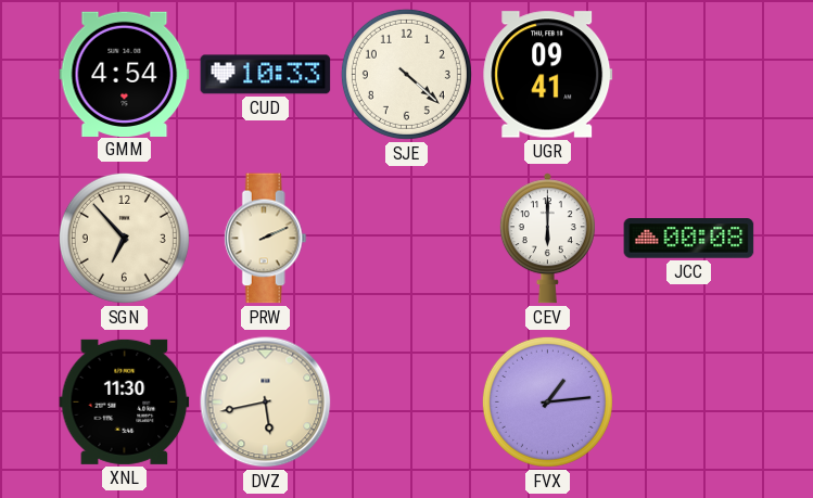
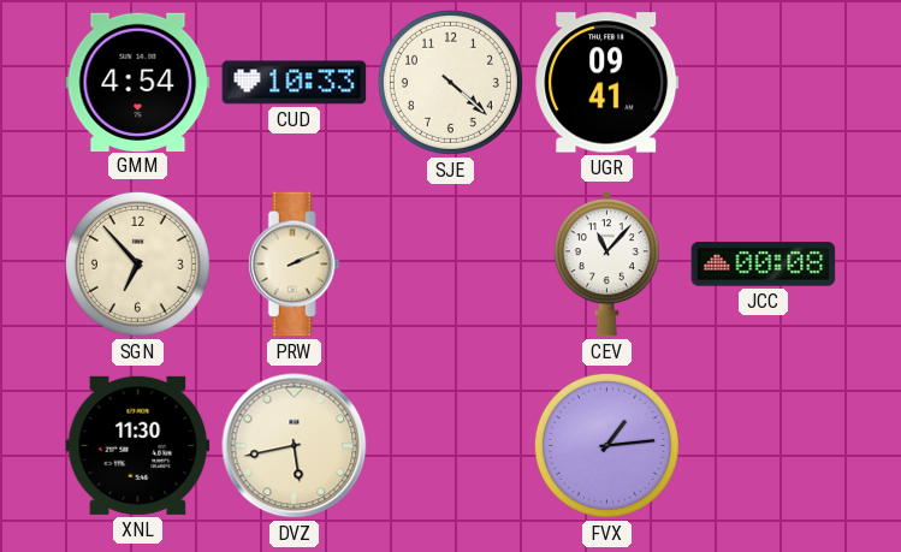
CEV: 6:00 -> 11:07 (606, 265)
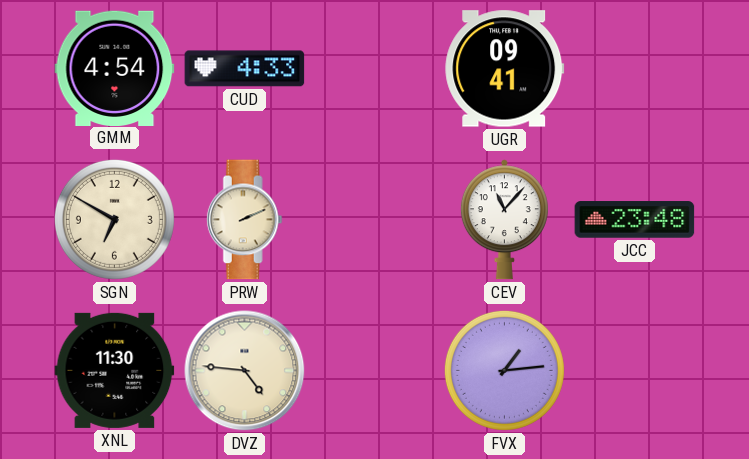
CUD: 10:33 -> 4:33 (245, 69)
SJE: 4:22 -> none (450, 82)
SGN: 6:53 -> 6:50 (114, 219)
JCC: 00:08 -> 23:48 (635, 220)
DVZ: 5:43 -> 4:46 (245, 371)
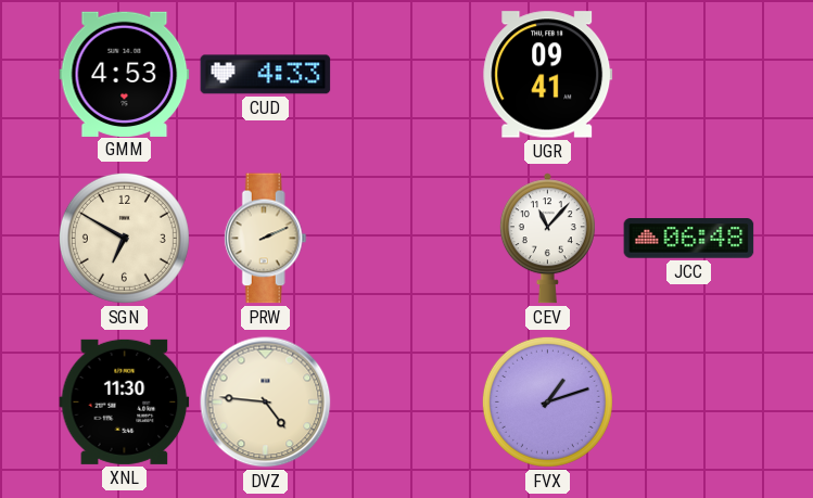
GMM: 4:54 -> 4:53 (125, 74)
JCC: 23:48 -> 06:48 (689, 239)
FVX: 1:14 -> 1:12 (547, 401)
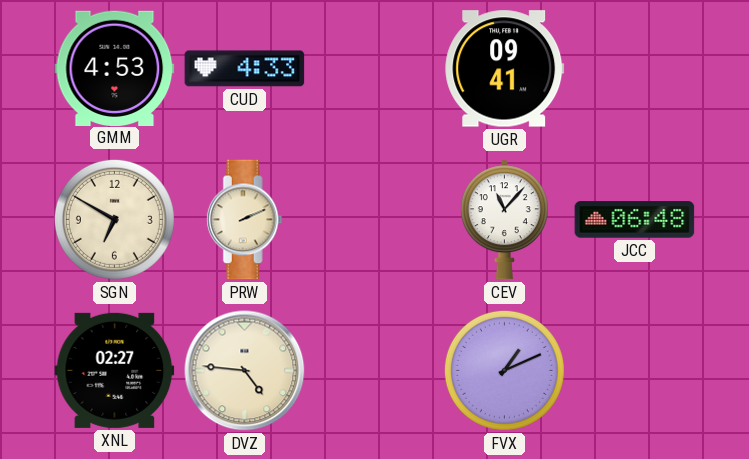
XNL: 11:30 -> 02:27 (115, 370)
FVX: 1:12 -> 1:11 (504, 370)
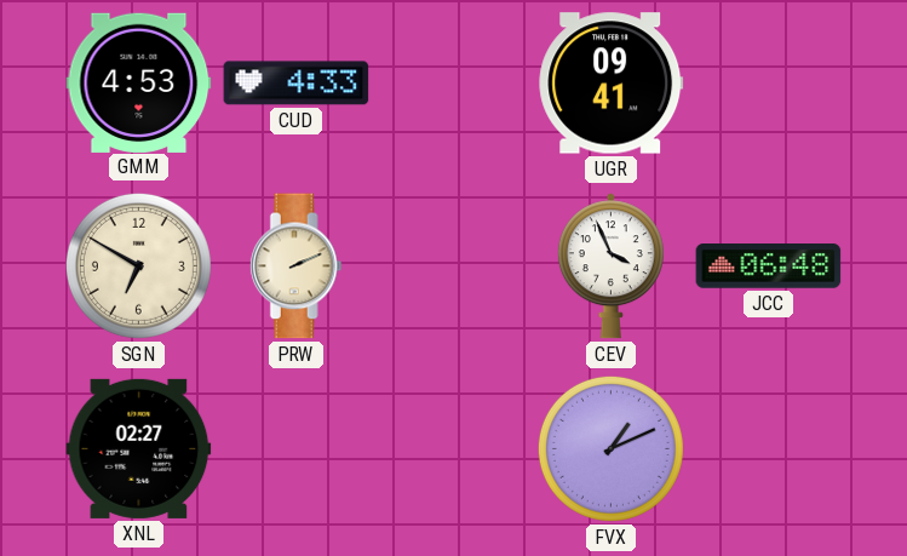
CEV: 11:07 -> 3:56 (610, 266)
DVZ: 4:46 -> none (245, 371)
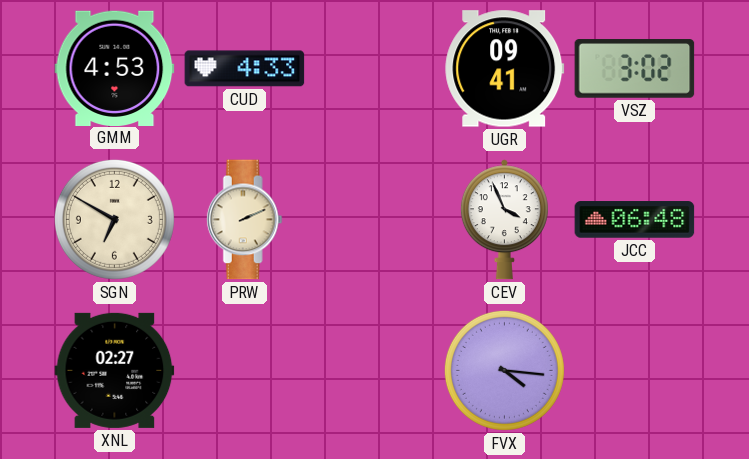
VSZ: none -> 3:02 (635, 69)
FVX: 1:11 -> 4:16 (504, 370)
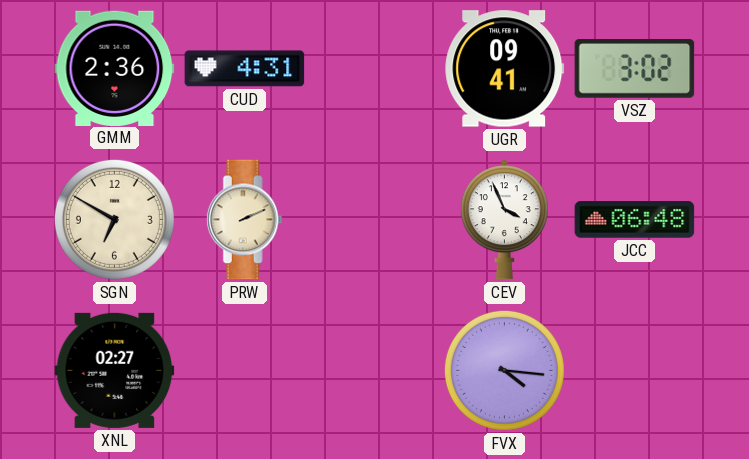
GMM: 4:53 -> 2:36 (115, 68)
CUD: 4:33 -> 4:31 (245, 69)
